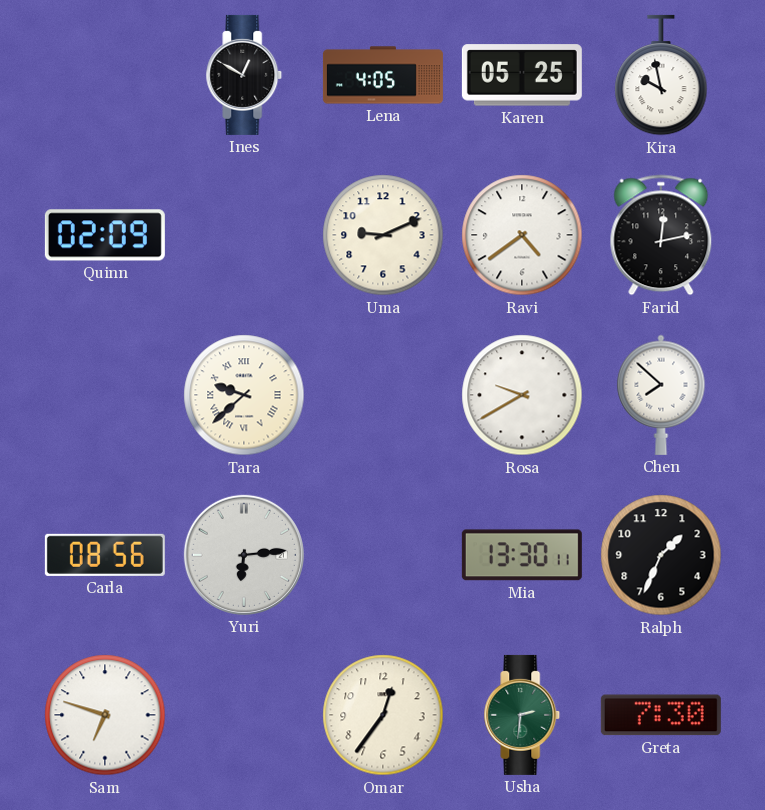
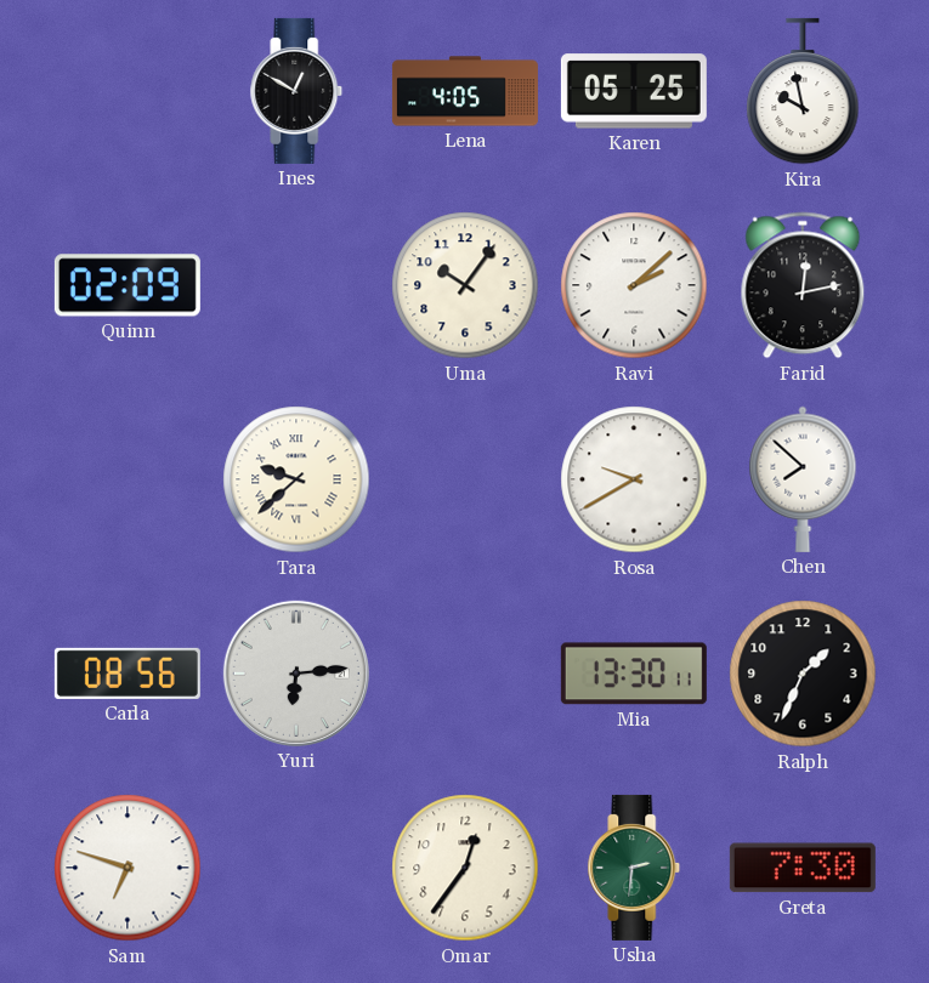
Uma: 9:11 -> 10:06 (465, 285)
Ravi: 4:39 -> 2:08 (634, 285)
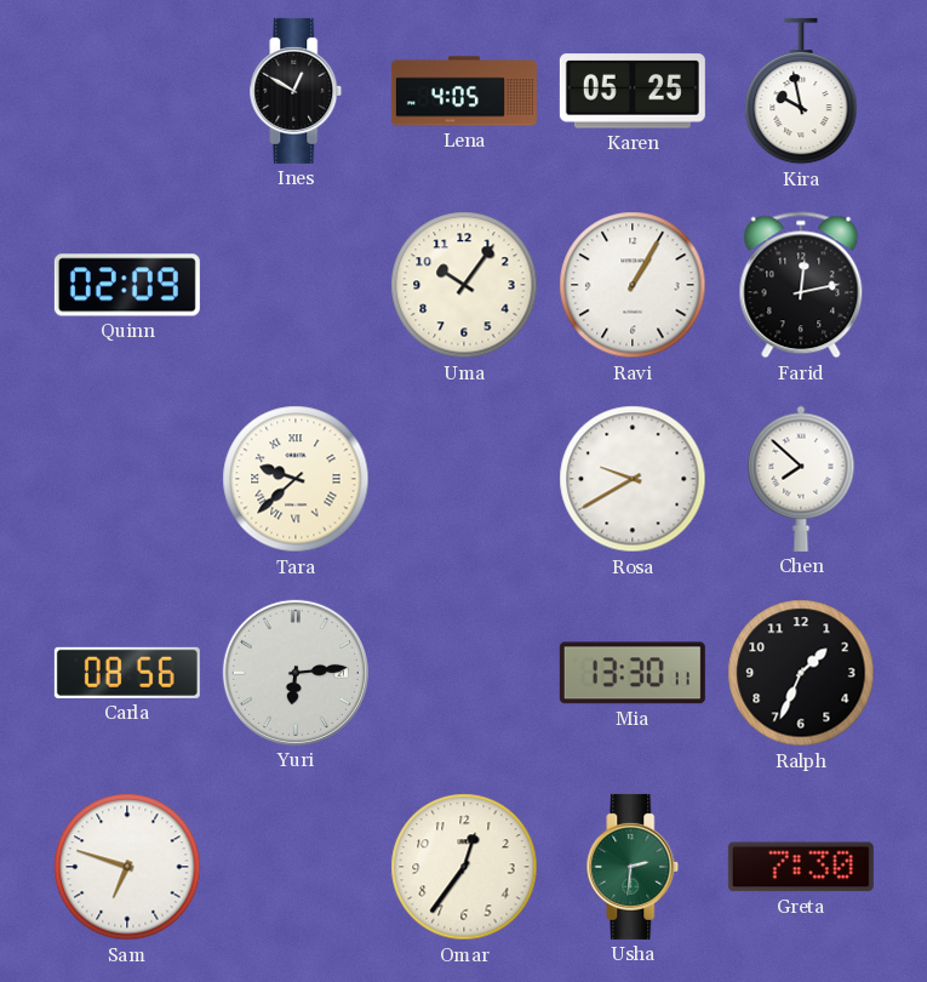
Ravi: 2:08 -> 1:05 (633, 285)
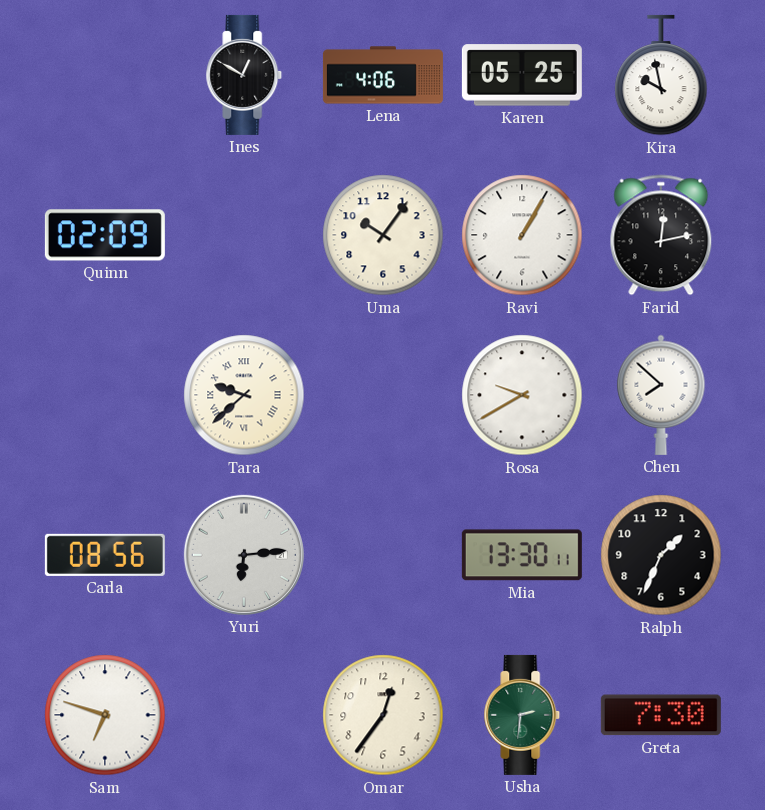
Lena: 4:05 -> 4:06 (383, 75)
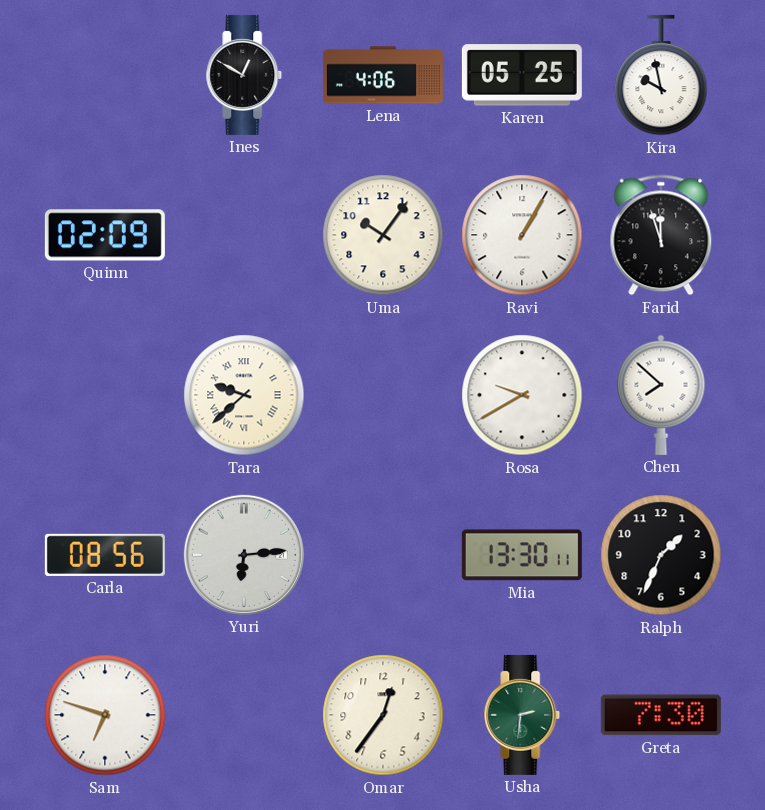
Farid: 12:13 -> 11:57 (661, 235)
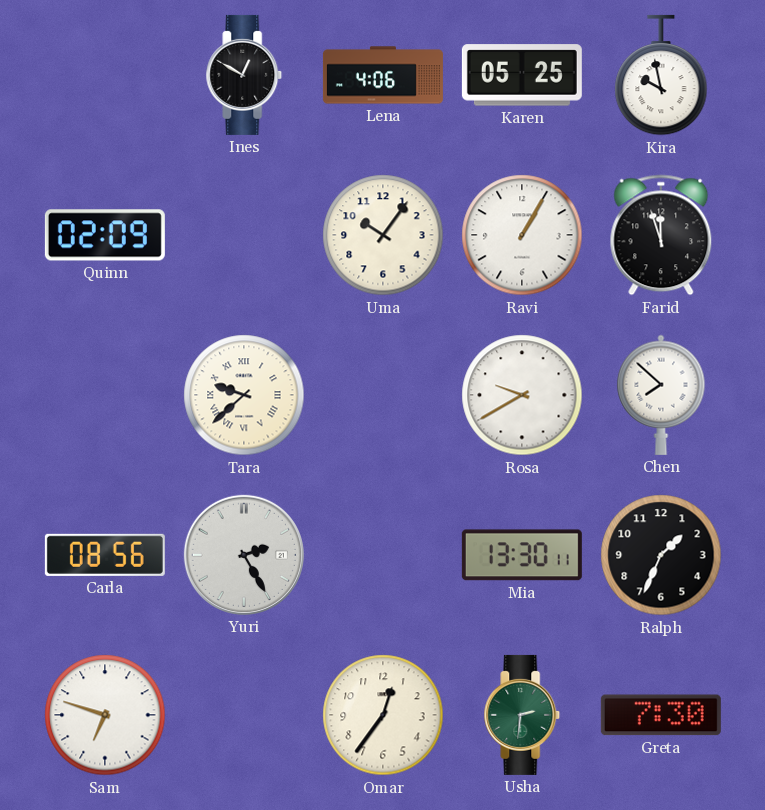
Yuri: 6:14 -> 2:25 (244, 555)
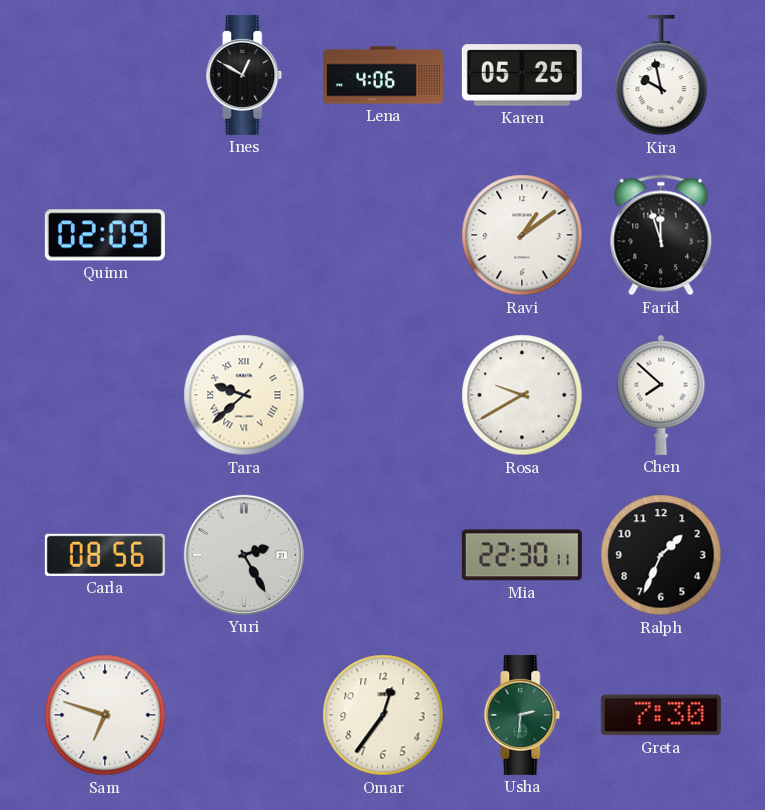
Uma: 10:06 -> none (383, 235)
Ravi: 1:05 -> 1:09 (522, 235)
Mia: 13:30 -> 22:30 (522, 555)
